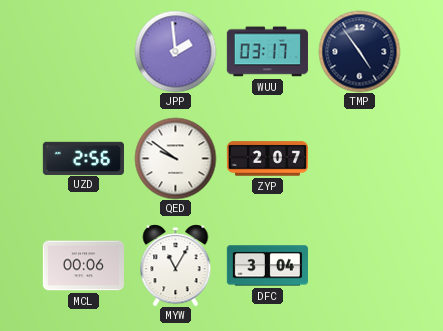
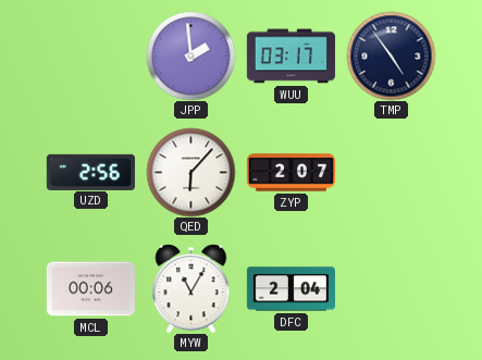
QED: 9:51 -> 6:07 (190, 172)
DFC: 3:04 -> 2:04 (291, 289)
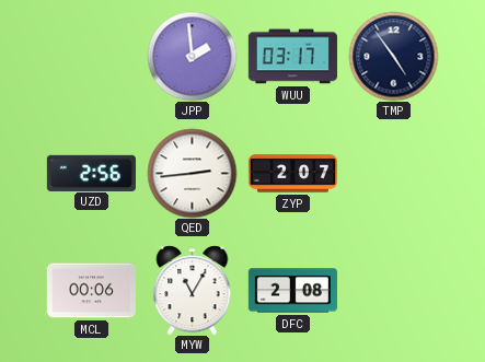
QED: 6:07 -> 2:44 (192, 173)
DFC: 2:04 -> 2:08 (292, 291)
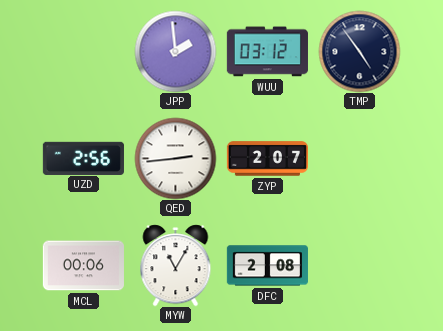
WUU: 03:17 -> 03:12 (267, 52)
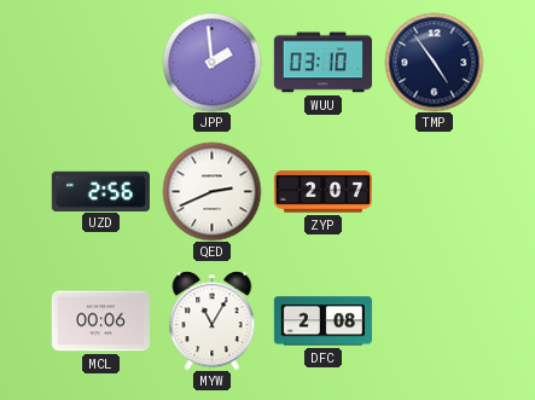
WUU: 03:12 -> 03:10 (322, 63)
QED: 2:44 -> 2:41 (211, 191)
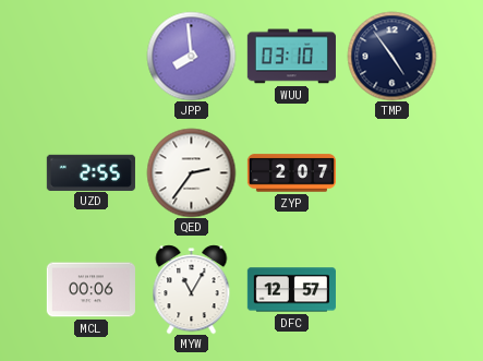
JPP: 1:59 -> 7:59 (191, 56)
UZD: 2:56 -> 2:55 (90, 172)
QED: 2:41 -> 2:36 (191, 172)
DFC: 2:08 -> 12:57 (291, 290)
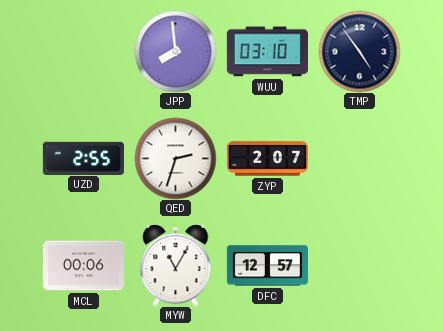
QED: 2:36 -> 2:33 (175, 158)
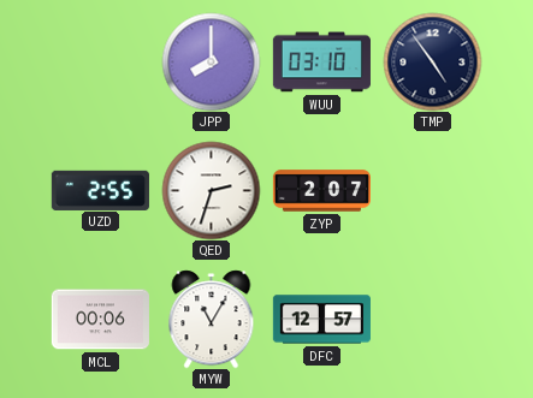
JPP: 7:59 -> 8:00 (211, 61)
